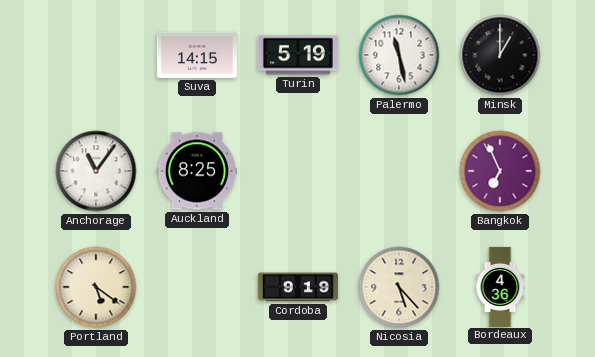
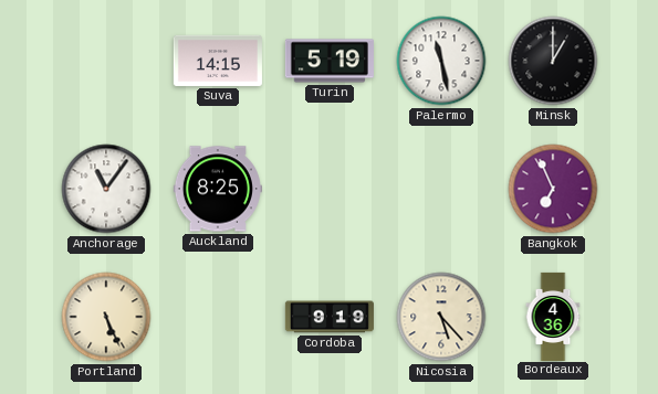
Portland: 5:21 -> 5:26 (106, 317)
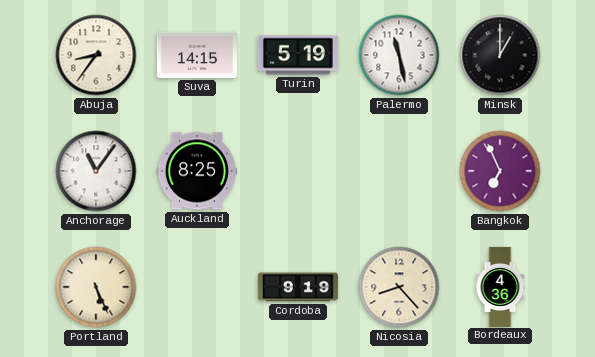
Abuja: none -> 8:36 (96, 55)
Nicosia: 5:23 -> 8:23 (399, 287)
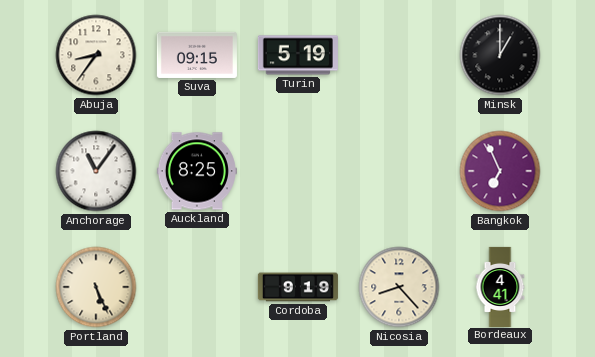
Suva: 14:15 -> 09:15 (197, 55)
Palermo: 11:28 -> none (399, 55)
Bordeaux: 4:36 -> 4:41 (500, 286)
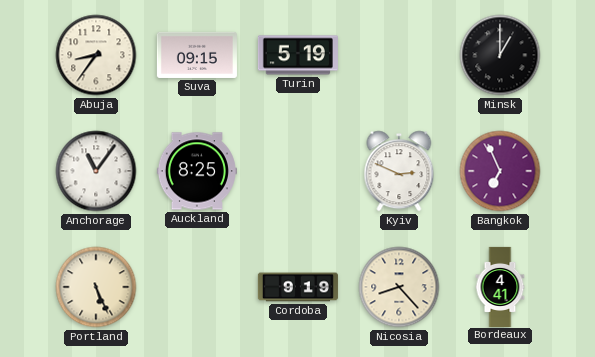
Kyiv: none -> 2:49 (399, 171)
